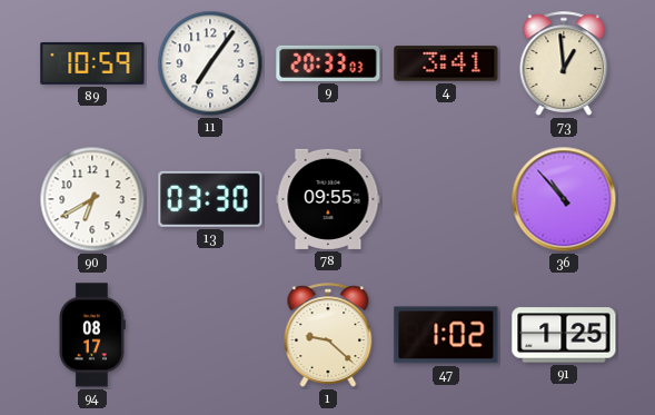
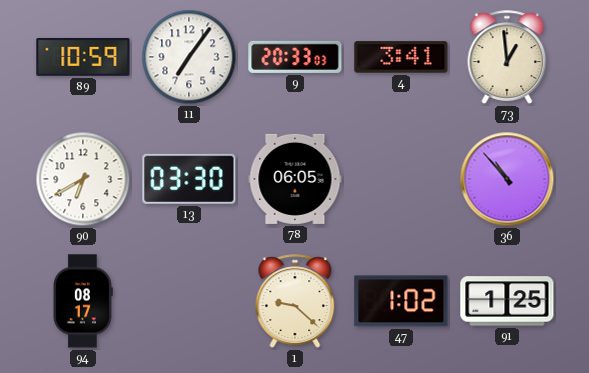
78: 09:55 -> 06:05 (295, 179)
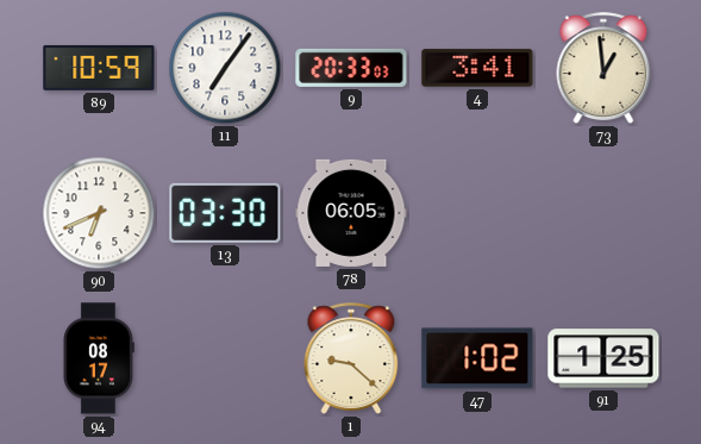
90: 6:40 -> 6:41 (99, 213)
36: 10:53 -> none (507, 179)
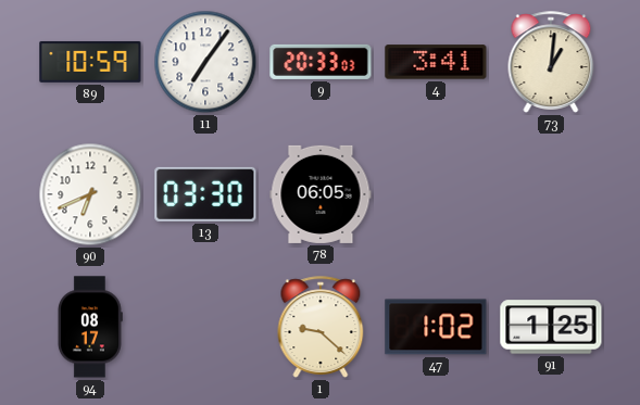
73: 12:59 -> 1:01 (551, 62)
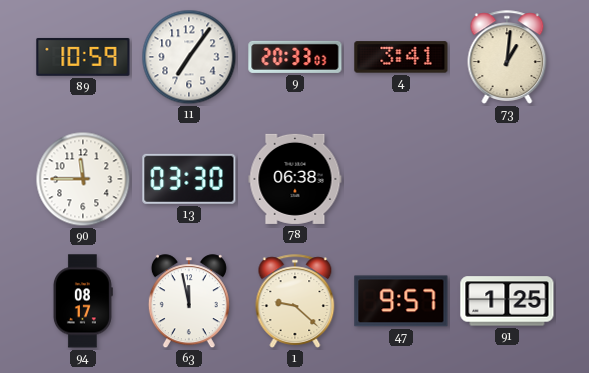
90: 6:41 -> 11:45 (83, 179)
78: 06:05 -> 06:38 (295, 179)
63: none -> 11:58 (189, 302)
47: 1:02 -> 9:57 (401, 301)
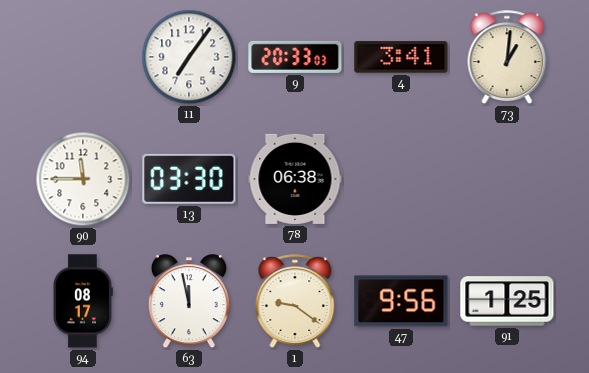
89: 10:59 -> none (83, 57)
1: 9:22 -> 9:21 (295, 301)
47: 9:57 -> 9:56 (401, 301)
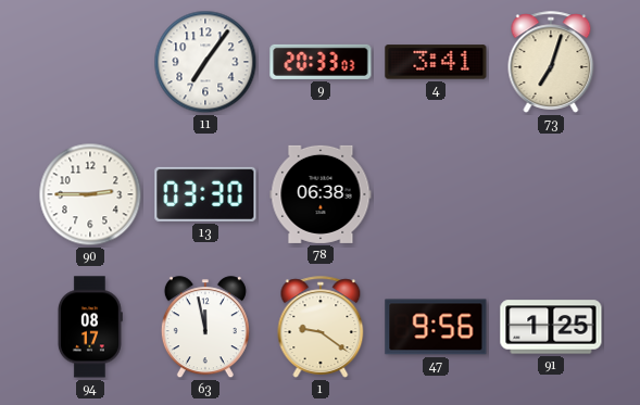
73: 1:01 -> 7:03 (551, 62)
90: 11:45 -> 2:45 (90, 194)
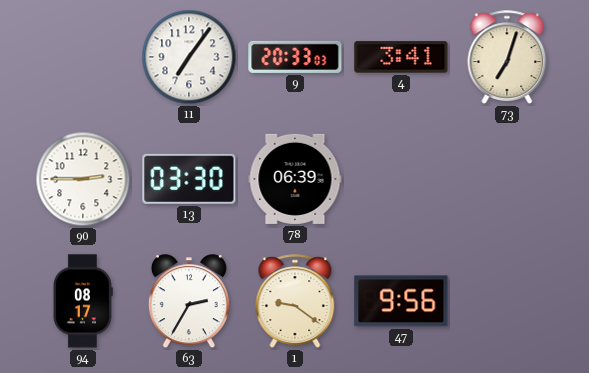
78: 06:38 -> 06:39 (295, 179)
63: 11:58 -> 2:35 (189, 302)
91: 1:25 -> none (551, 327)
